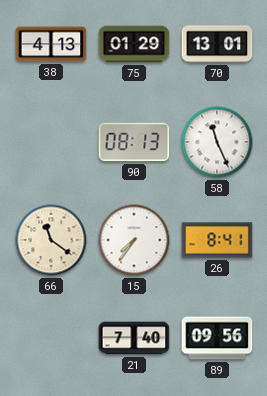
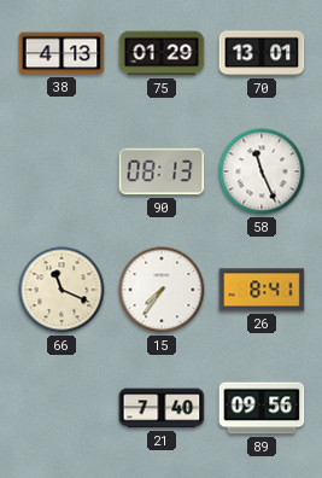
66: 11:21 -> 11:19 (62, 290)
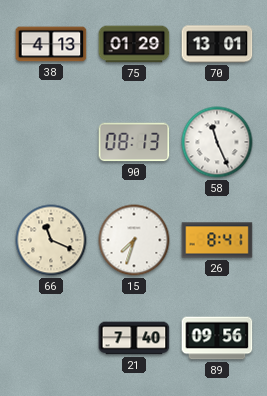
15: 7:36 -> 7:33 (134, 240)
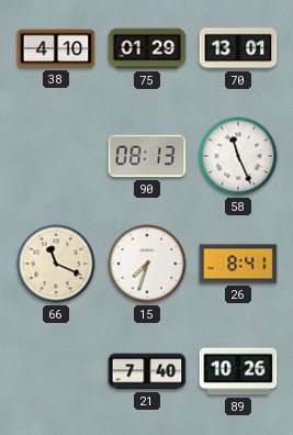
38: 4:13 -> 4:10 (56, 48)
89: 09:56 -> 10:26 (238, 371)
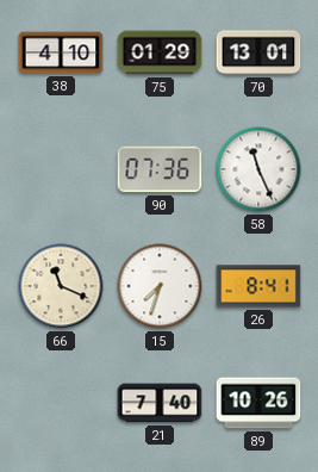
90: 08:13 -> 07:36 (160, 169)
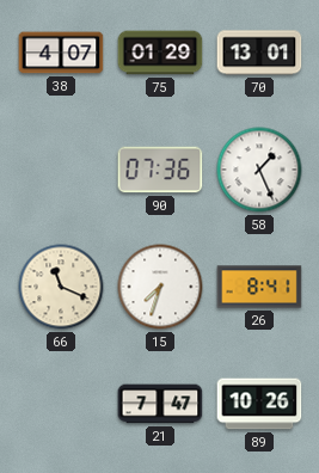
38: 4:10 -> 4:07 (61, 53)
58: 11:26 -> 1:26 (259, 170)
21: 7:40 -> 7:47 (160, 404)
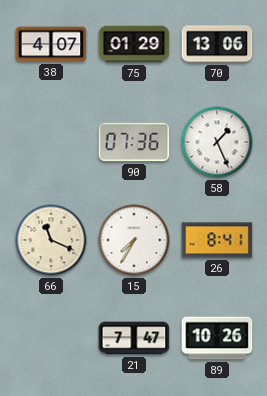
70: 13:01 -> 13:06 (217, 44)
15: 7:33 -> 7:35 (134, 240)
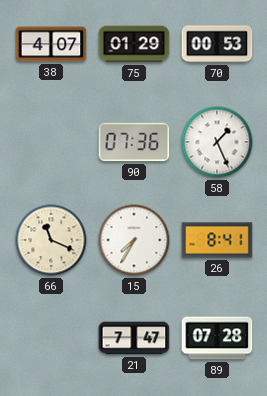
70: 13:06 -> 00:53 (217, 44)
89: 10:26 -> 07:28 (217, 338)
